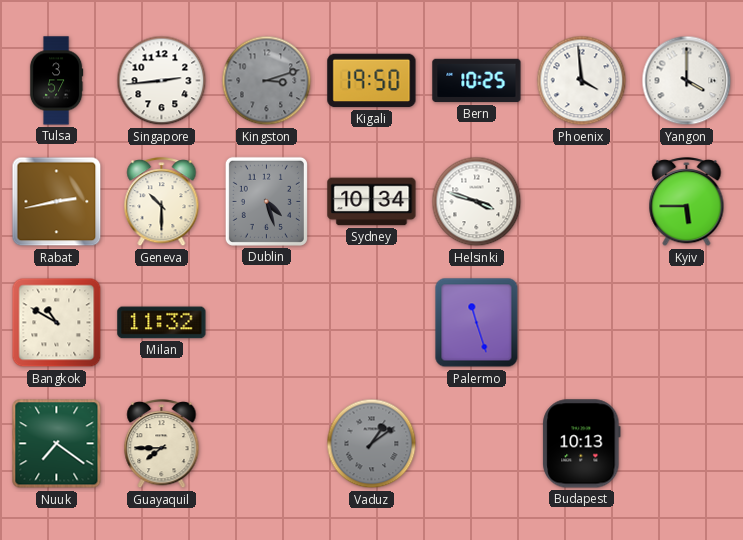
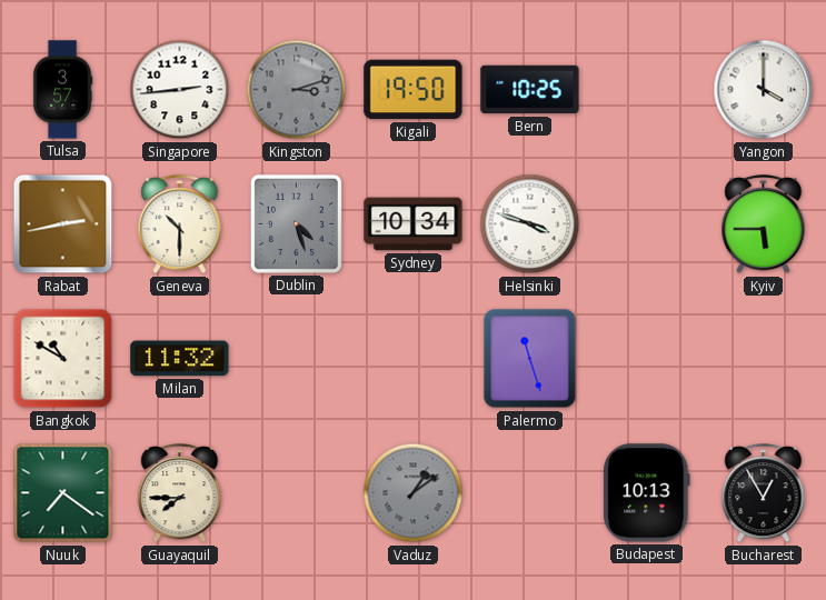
Phoenix: 3:59 -> none (582, 81)
Bucharest: none -> 12:55 (764, 493)
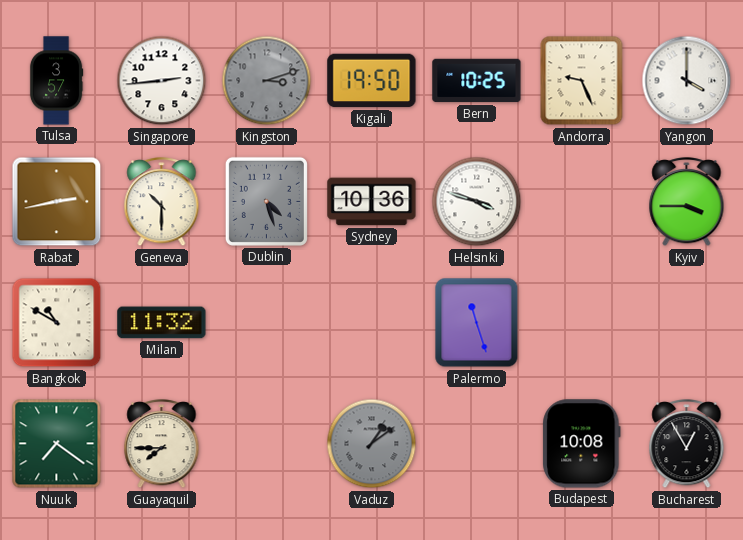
Andorra: none -> 9:26 (582, 81)
Sydney: 10:34 -> 10:36 (372, 202)
Kyiv: 5:45 -> 3:45 (687, 202)
Budapest: 10:13 -> 10:08 (582, 444)
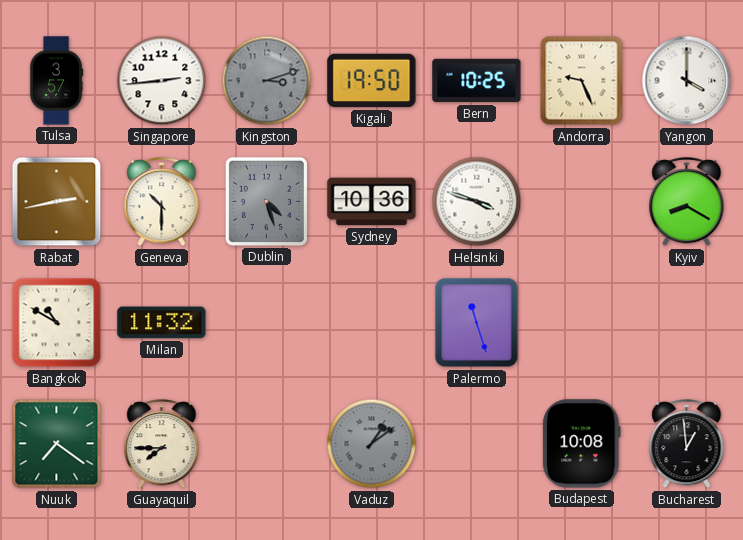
Kyiv: 3:45 -> 8:20 (687, 202)
Bucharest: 12:55 -> 12:59 (687, 444)
